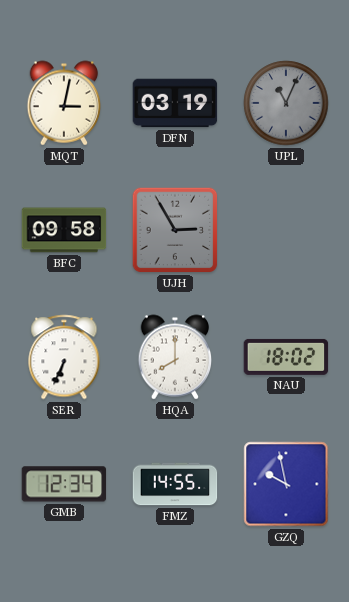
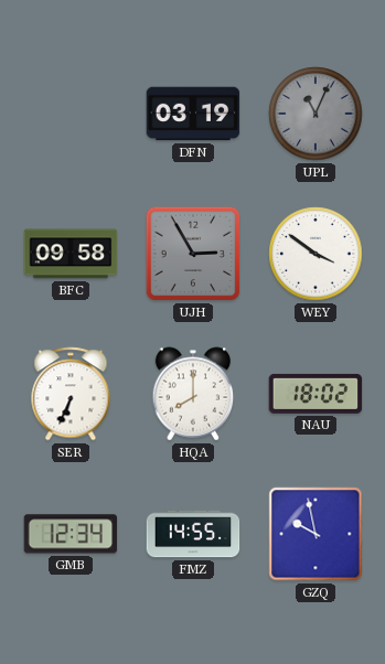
MQT: 3:02 -> none (64, 103)
WEY: none -> 3:51 (316, 254)
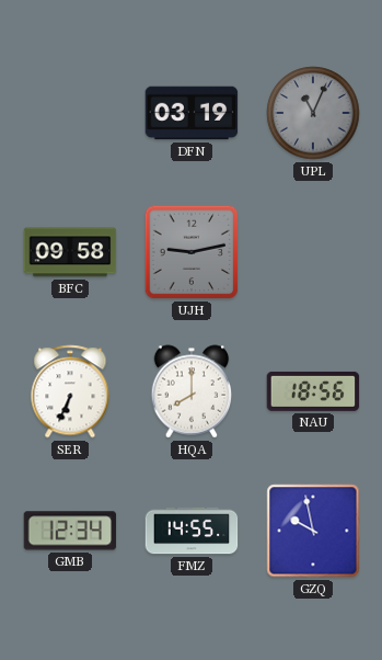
UJH: 2:55 -> 9:13 (192, 252)
WEY: 3:51 -> none (316, 254)
NAU: 18:02 -> 18:56 (313, 391)
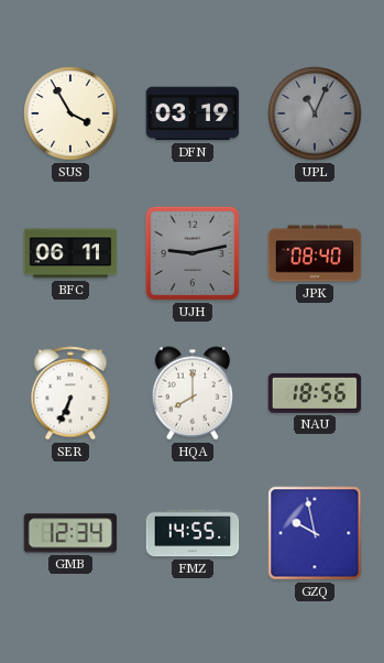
SUS: none -> 3:55 (70, 113)
BFC: 09:58 -> 06:11 (70, 253)
JPK: none -> 08:40 (315, 253)
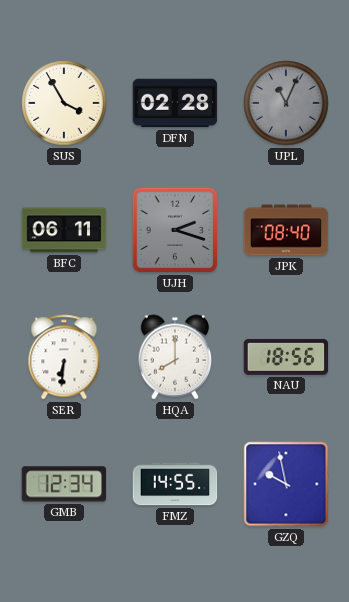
DFN: 03:19 -> 02:28 (175, 103)
UJH: 9:13 -> 2:18 (175, 230)
SER: 6:34 -> 6:31 (64, 357)
